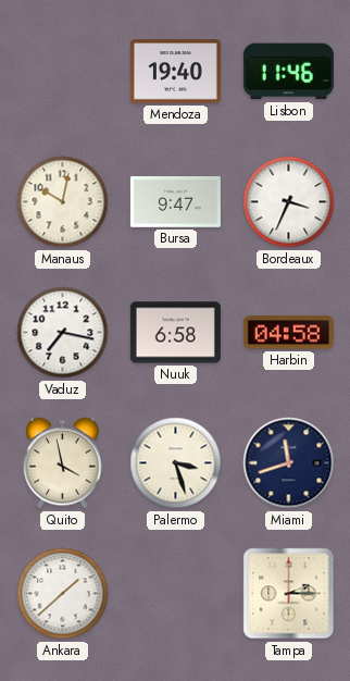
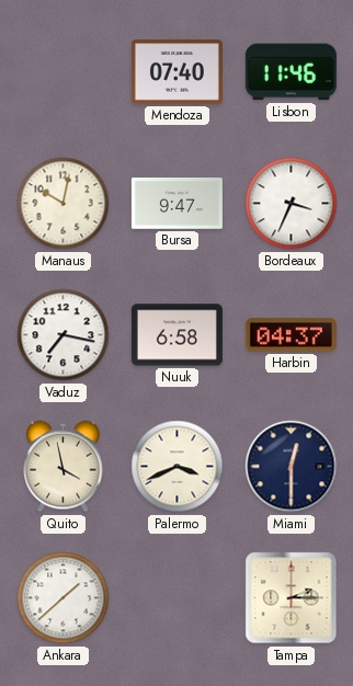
Mendoza: 19:40 -> 07:40 (176, 72)
Harbin: 04:58 -> 04:37 (291, 335)
Palermo: 3:27 -> 3:41 (178, 467)
Miami: 11:42 -> 12:30 (292, 467)
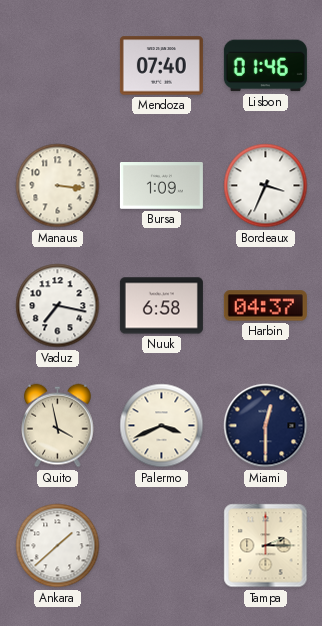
Lisbon: 11:46 -> 01:46 (265, 66)
Manaus: 10:02 -> 3:16 (58, 186)
Bursa: 9:47 -> 1:09 (161, 186)
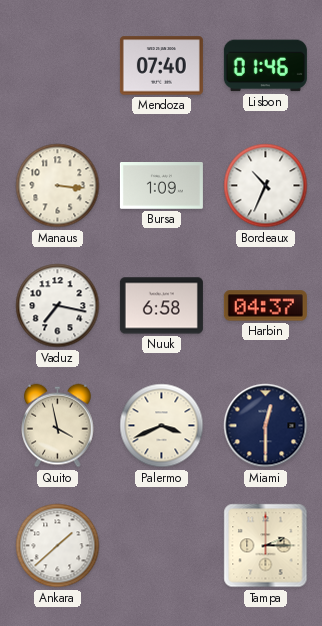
Bordeaux: 3:34 -> 10:34 (266, 186)
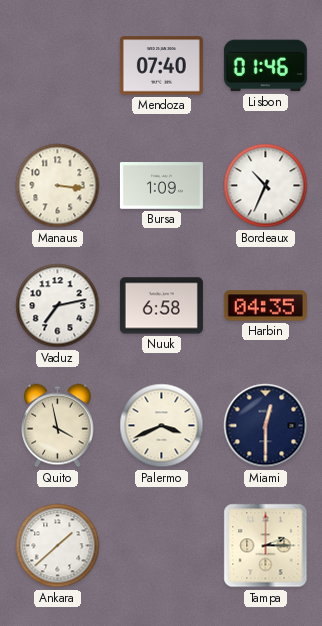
Vaduz: 7:17 -> 7:13 (58, 306)
Harbin: 04:37 -> 04:35 (265, 306)
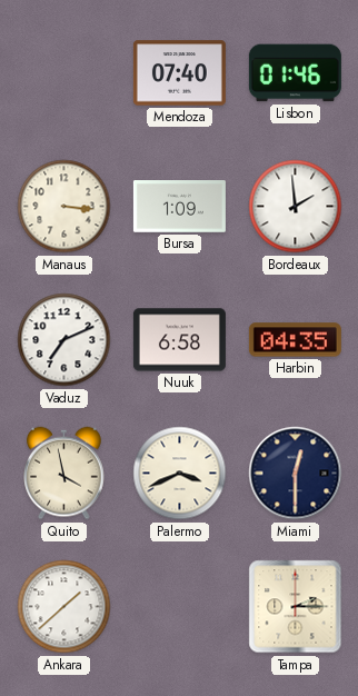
Bordeaux: 10:34 -> 1:59 (296, 207)
Vaduz: 7:13 -> 7:11 (64, 340)
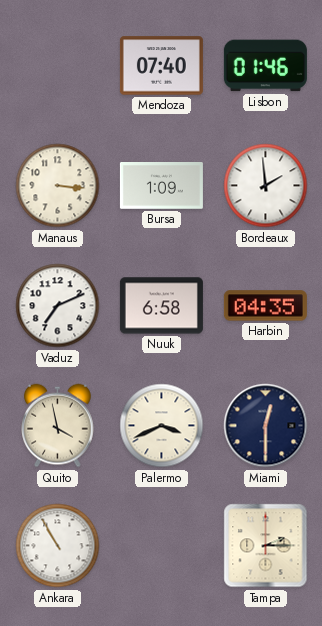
Ankara: 1:38 -> 10:55 (58, 546)
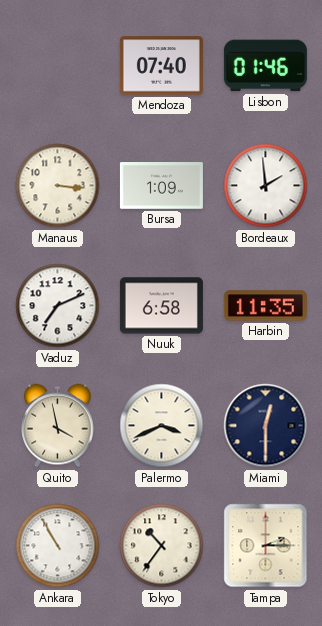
Harbin: 04:35 -> 11:35 (265, 306)
Tokyo: none -> 10:36 (162, 546)
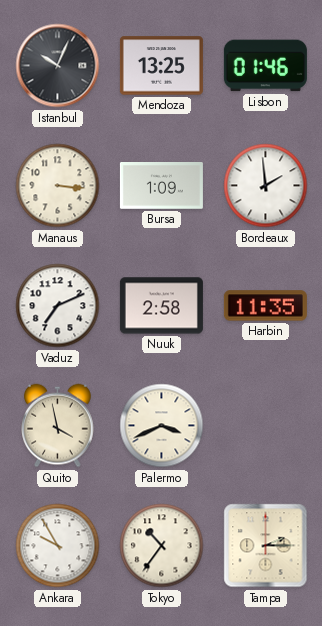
Istanbul: none -> 10:04 (58, 66)
Mendoza: 07:40 -> 13:25 (161, 66)
Nuuk: 6:58 -> 2:58 (161, 306)
Miami: 12:30 -> none (266, 426)
Ankara: 10:55 -> 9:55 (58, 546)
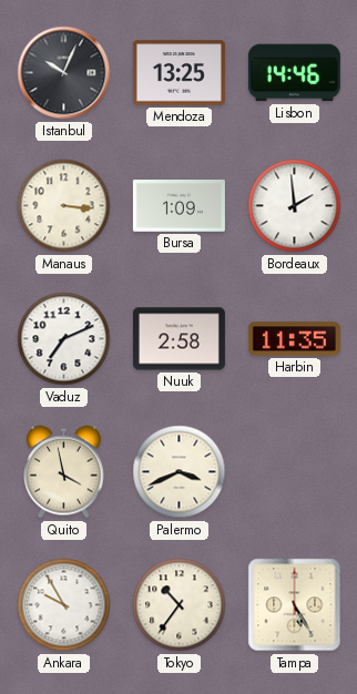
Lisbon: 01:46 -> 14:46 (294, 73)
Tampa: 2:15 -> 5:25 (295, 605)
